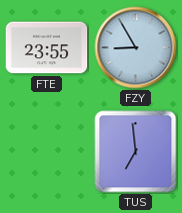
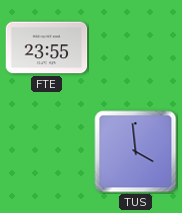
FZY: 8:55 -> none (136, 48)
TUS: 6:59 -> 3:59 (136, 152)
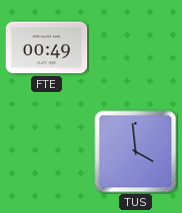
FTE: 23:55 -> 00:49 (47, 48)
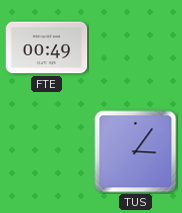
TUS: 3:59 -> 3:06 (136, 152)
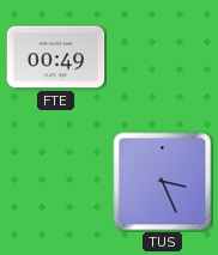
TUS: 3:06 -> 3:26 (163, 182)
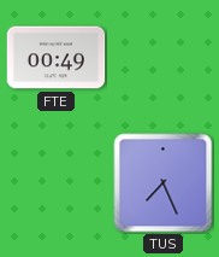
TUS: 3:26 -> 7:26 (164, 183)
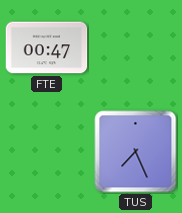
FTE: 00:49 -> 00:47 (47, 48)
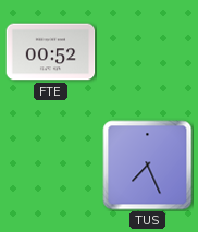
FTE: 00:47 -> 00:52 (51, 52)
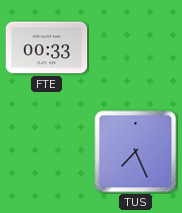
FTE: 00:52 -> 00:33 (47, 48)
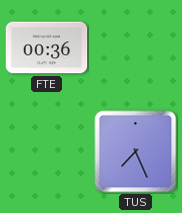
FTE: 00:33 -> 00:36 (47, 48)
